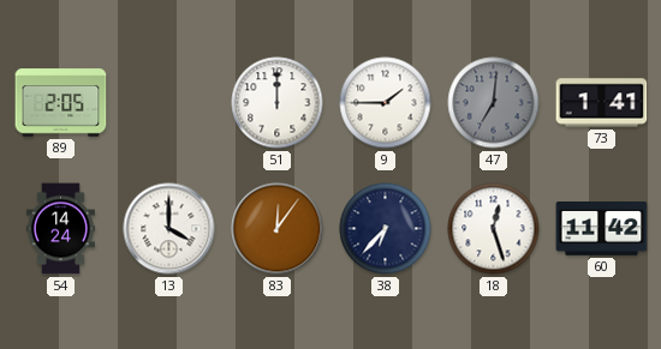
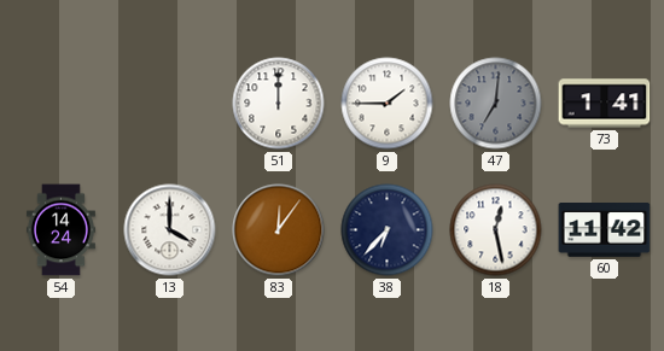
89: 2:05 -> none (61, 103)
18: 12:27 -> 12:28 (496, 230)
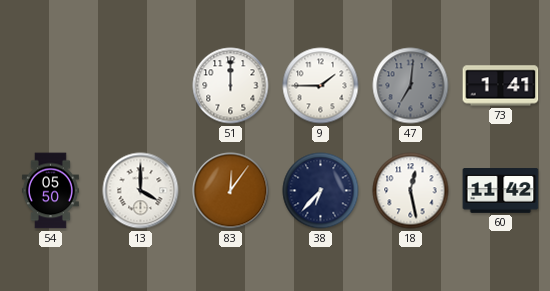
54: 14:24 -> 05:50 (50, 191)
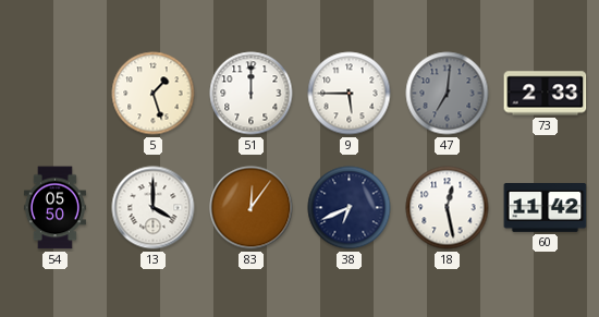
5: none -> 1:27 (154, 94)
9: 1:45 -> 5:45 (350, 94)
73: 1:41 -> 2:33 (546, 94)
38: 6:37 -> 6:41 (350, 208)
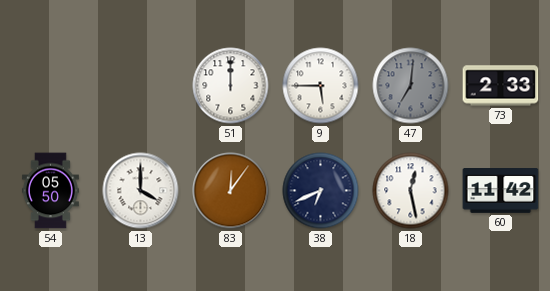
5: 1:27 -> none (154, 94)
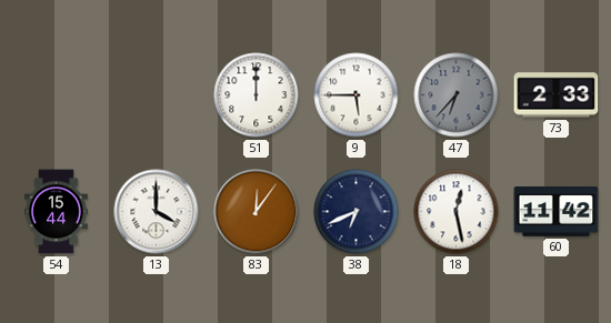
47: 7:01 -> 6:37 (457, 95)
54: 05:50 -> 15:44 (56, 212)
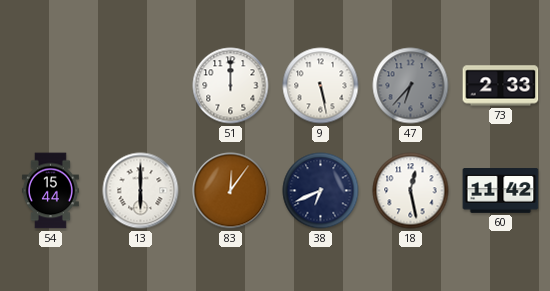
9: 5:45 -> 5:28 (321, 86)
13: 4:00 -> 6:00 (141, 191)
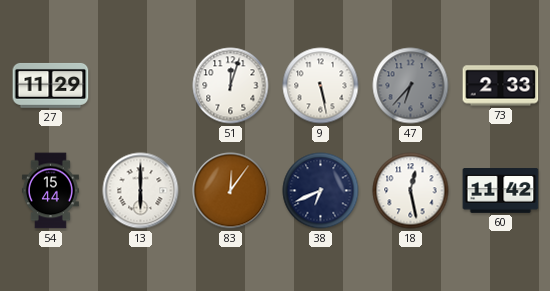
27: none -> 11:29 (51, 86)
51: 12:00 -> 12:03 (231, 86)
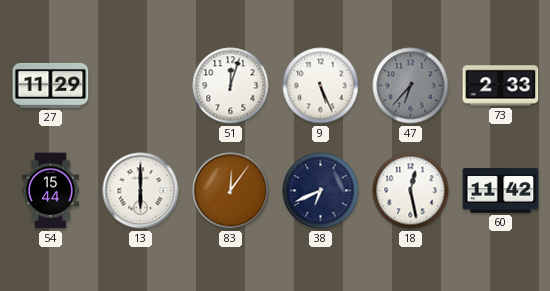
9: 5:28 -> 5:26 (321, 86)
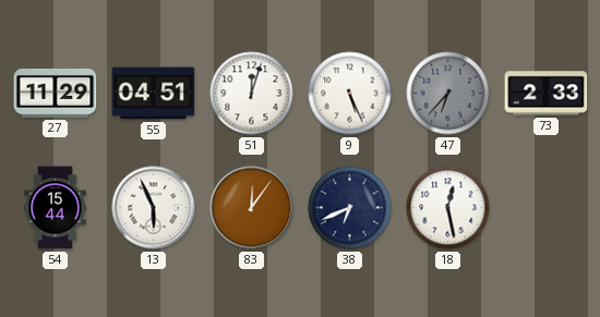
55: none -> 04:51 (154, 94)
13: 6:00 -> 5:56 (154, 208)
60: 11:42 -> none (501, 191)
